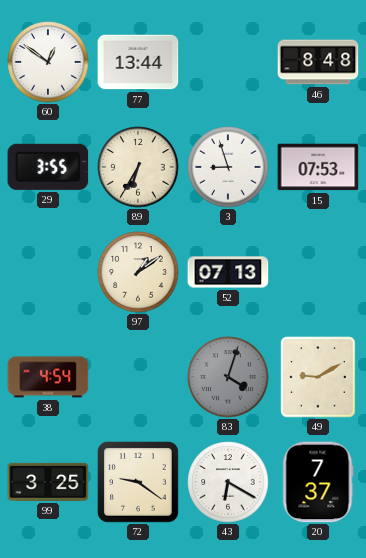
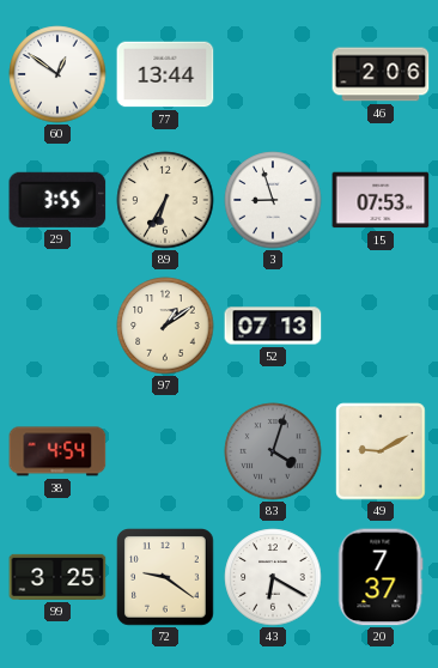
46: 8:48 -> 2:06 (381, 74)
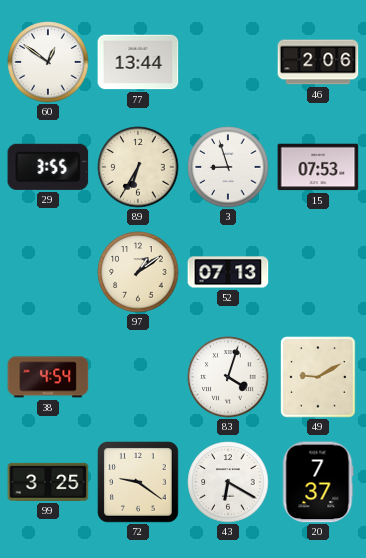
83 dial: grey -> white (228, 377)
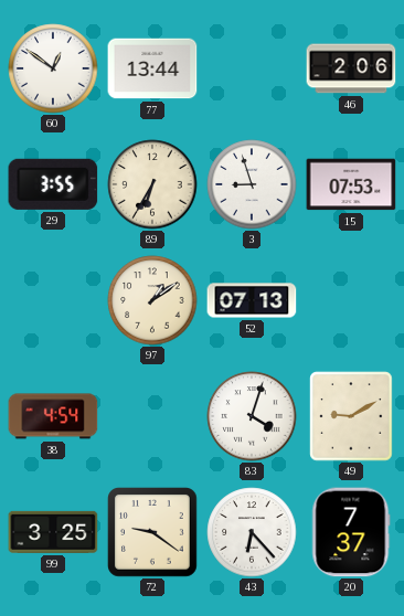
43: 6:20 -> 6:23 (252, 532)
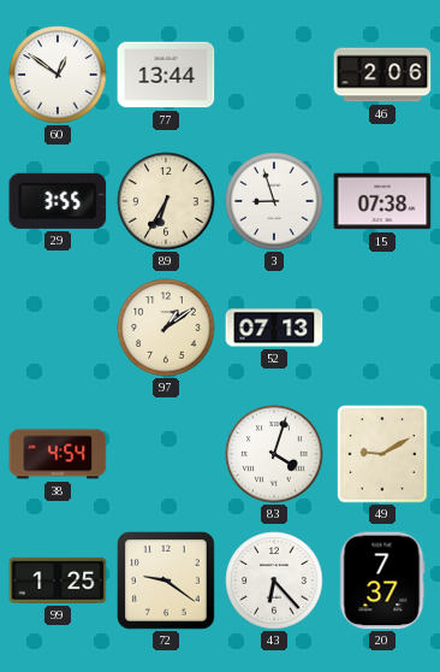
15: 07:53 -> 07:38 (382, 201)
99: 3:25 -> 1:25 (58, 580)
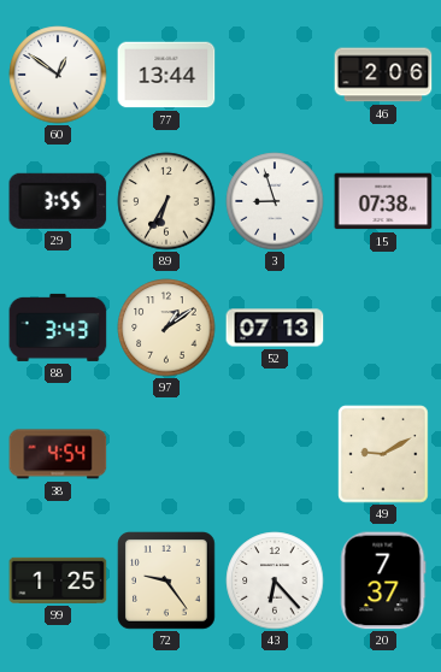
88: none -> 3:43 (58, 328)
83: 4:03 -> none (274, 454)
72: 9:21 -> 9:24 (167, 582)
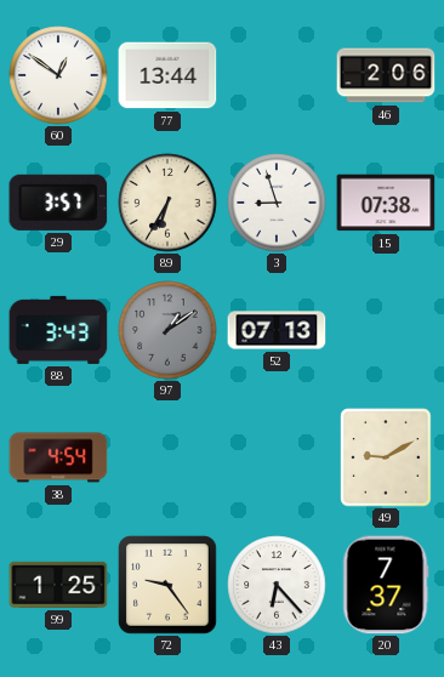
29: 3:55 -> 3:57 (58, 203)
97 dial: cream -> grey (167, 330)
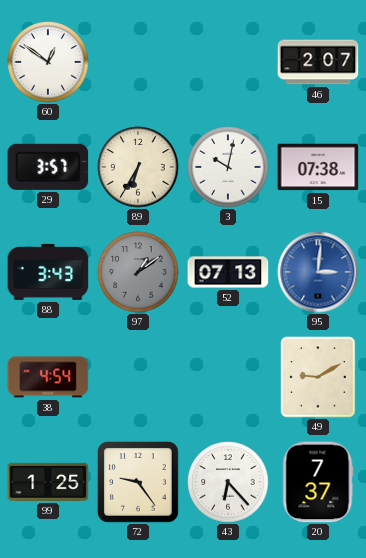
77: 13:44 -> none (167, 75)
46: 2:06 -> 2:07 (318, 62)
3: 8:57 -> 10:02 (228, 167)
95: none -> 3:01 (318, 272)
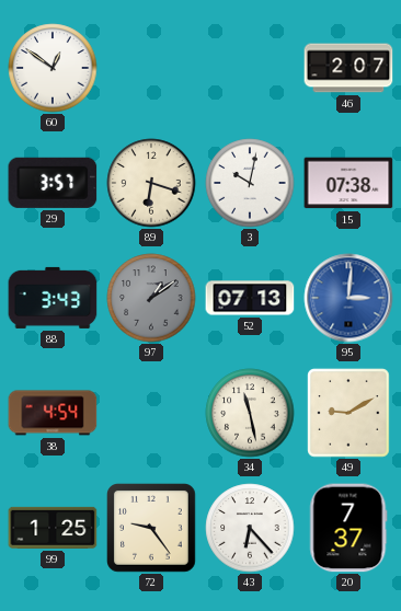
89: 6:35 -> 6:18 (151, 183)
34: none -> 11:28 (250, 413)
